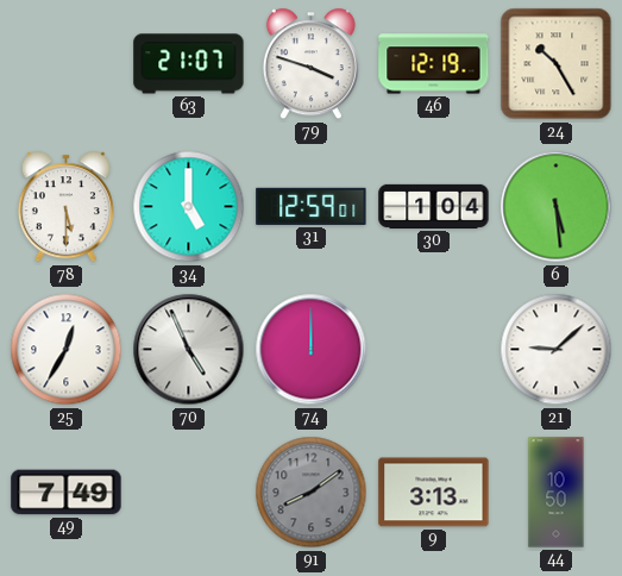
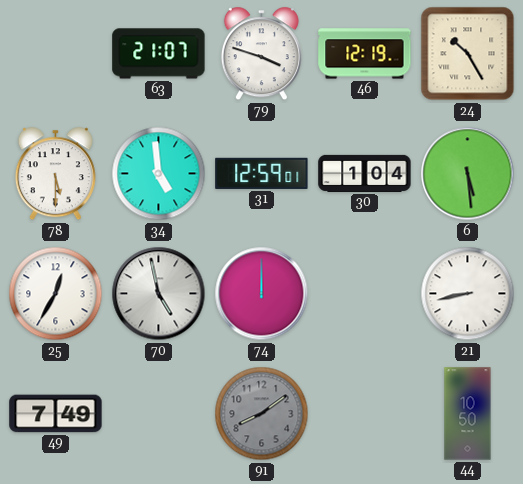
34: 5:00 -> 4:59 (159, 174)
70: 4:56 -> 4:58 (159, 294)
21: 9:08 -> 8:43 (468, 294)
9: 3:13 -> none (434, 493)
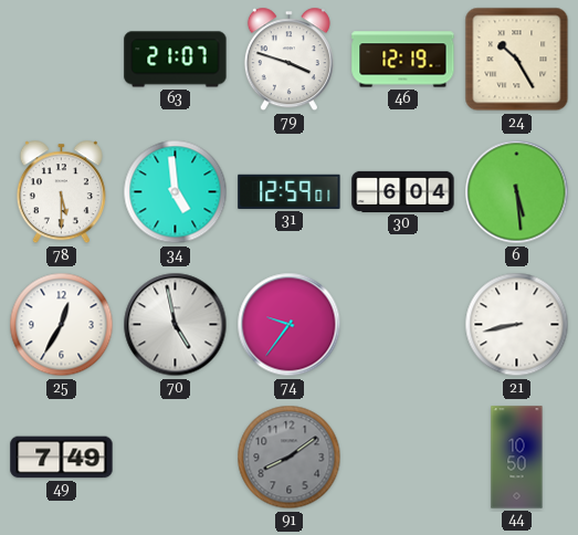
30: 1:04 -> 6:04 (403, 191)
74: 12:00 -> 9:36 (290, 325)
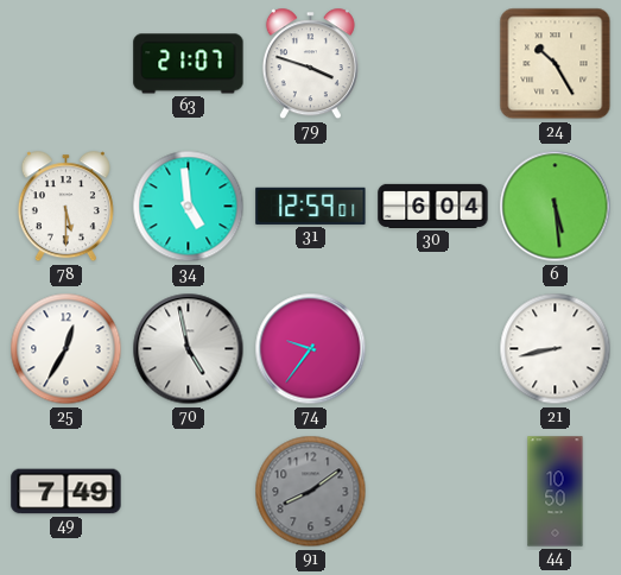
46: 12:19 -> none (403, 60)
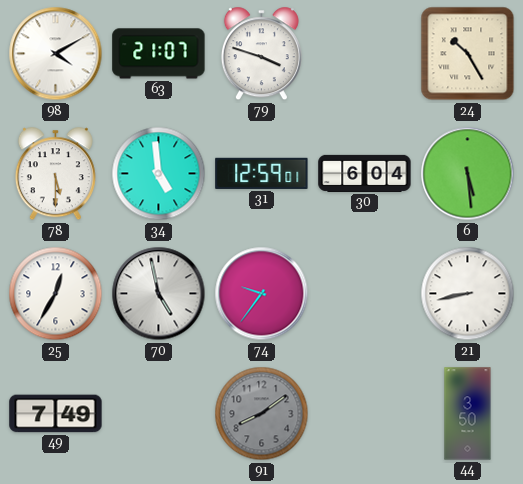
98: none -> 4:10 (56, 54)
44: 10:50 -> 3:50 (468, 414)
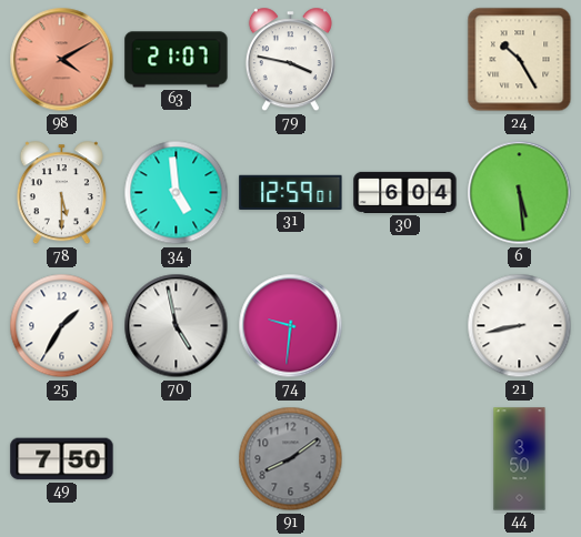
98 dial: white -> salmon (62, 60)
79: 3:48 -> 3:47 (290, 60)
25: 12:35 -> 1:35 (62, 326)
74: 9:36 -> 9:31 (291, 326)
49: 7:49 -> 7:50 (62, 459)
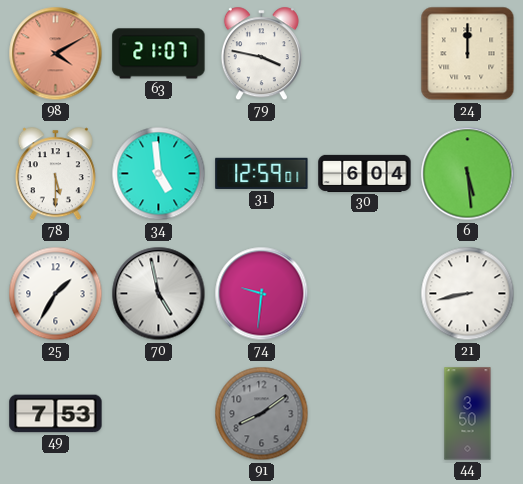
24: 10:25 -> 12:00 (468, 54)
49: 7:50 -> 7:53 (56, 414)
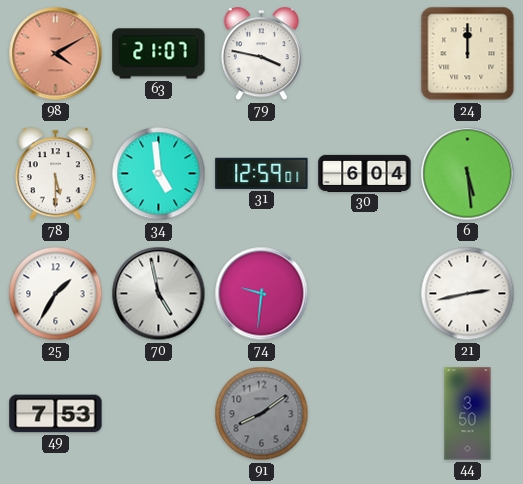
21: 8:43 -> 2:43 (468, 294)
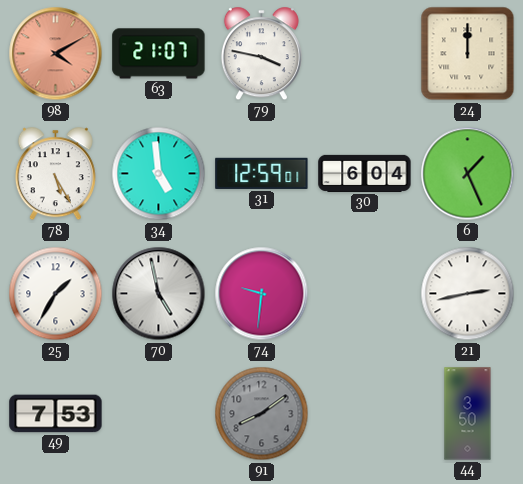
78: 5:30 -> 5:25 (55, 174)
6: 5:29 -> 1:26 (468, 174)
